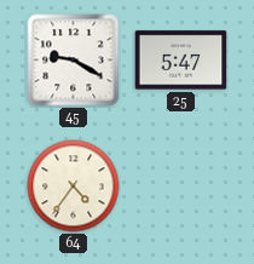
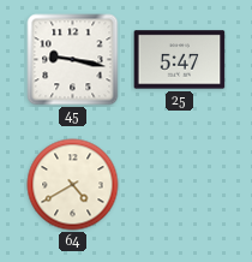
45: 9:20 -> 9:17 (73, 60)
64: 4:36 -> 4:40 (73, 185)
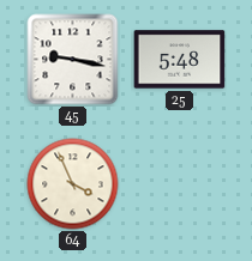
25: 5:47 -> 5:48 (180, 60)
64: 4:40 -> 3:56 (73, 184)
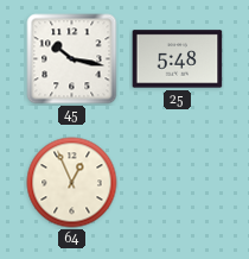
45: 9:17 -> 10:17 (72, 59)
64: 3:56 -> 12:56 (72, 183)
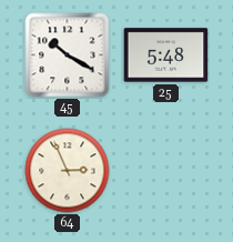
45: 10:17 -> 10:20 (68, 56)
64: 12:56 -> 2:56 (68, 171)
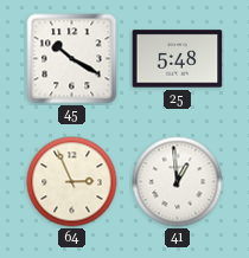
41: none -> 12:59 (178, 182)
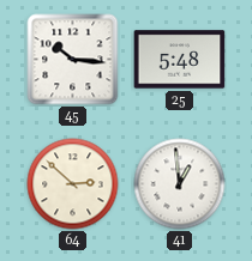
45: 10:20 -> 10:16 (73, 60)
64: 2:56 -> 2:52 (73, 184)
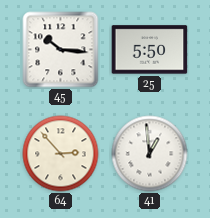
25: 5:48 -> 5:50 (150, 50)
64: 2:52 -> 2:53 (61, 154)
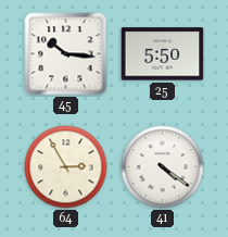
64: 2:53 -> 2:55 (66, 167)
41: 12:59 -> 4:21 (163, 167)
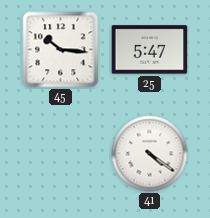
25: 5:50 -> 5:47 (150, 50)
64: 2:55 -> none (66, 167)
